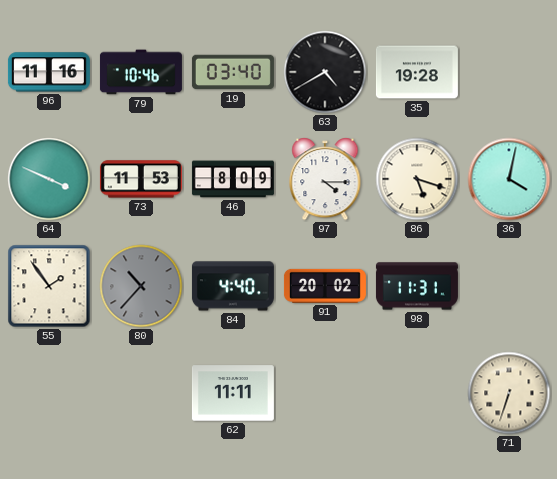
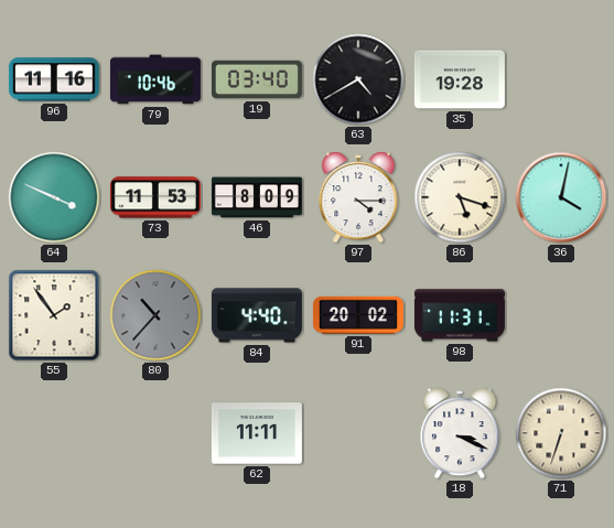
18: none -> 3:19 (460, 433)
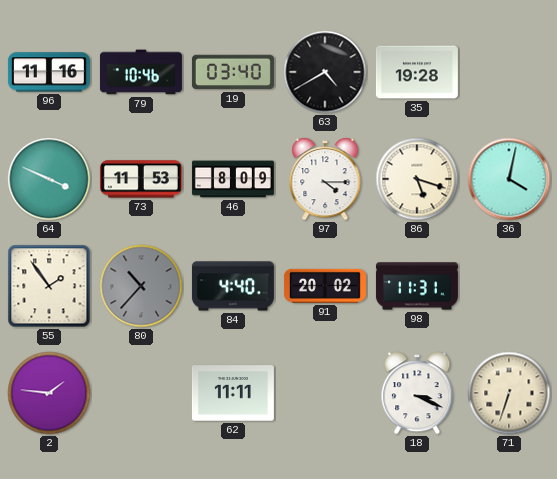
2: none -> 1:46 (49, 393)
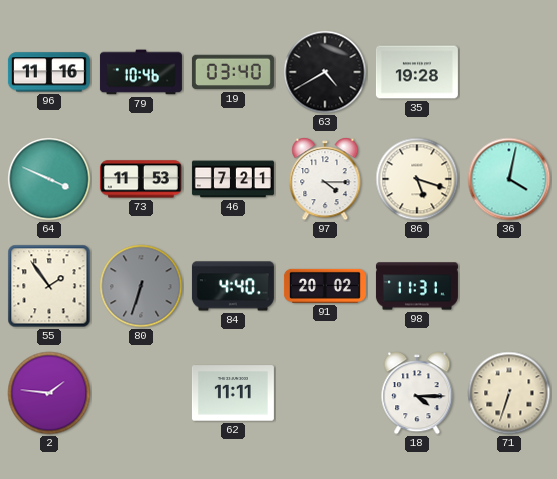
46: 8:09 -> 7:21 (233, 179)
80: 10:37 -> 6:33 (141, 286)
18: 3:19 -> 4:15 (417, 393)
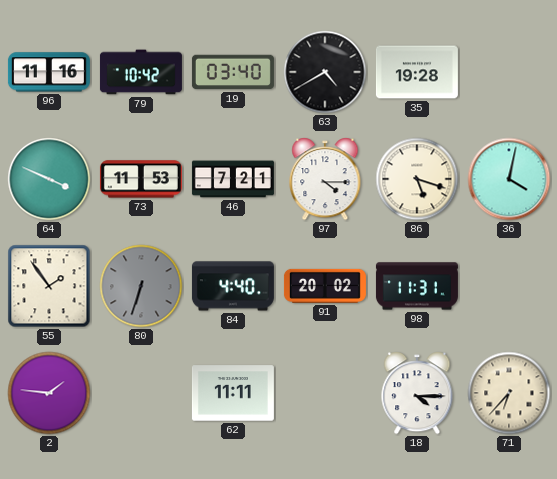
79: 10:46 -> 10:42 (141, 72)
71: 6:33 -> 6:37 (509, 393)
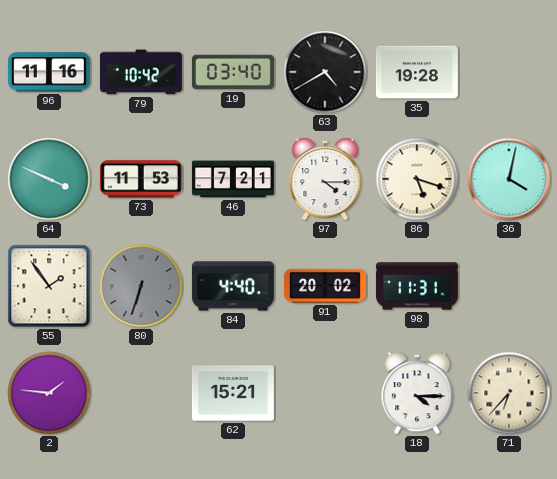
62: 11:11 -> 15:21 (233, 393)
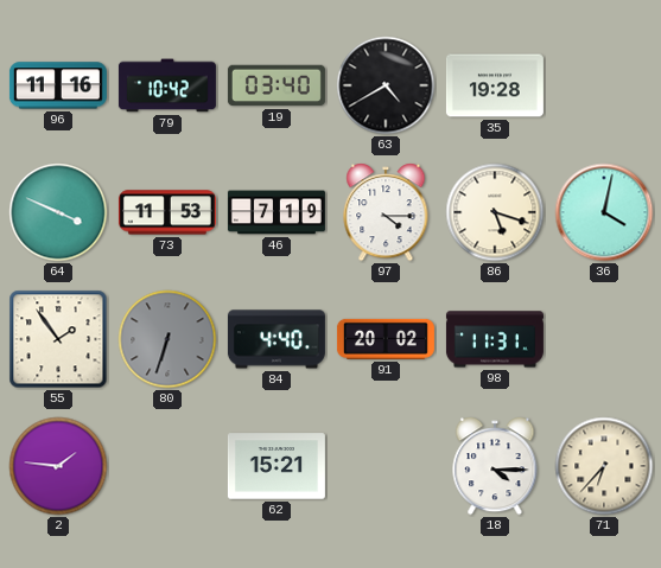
46: 7:21 -> 7:19 (277, 212)
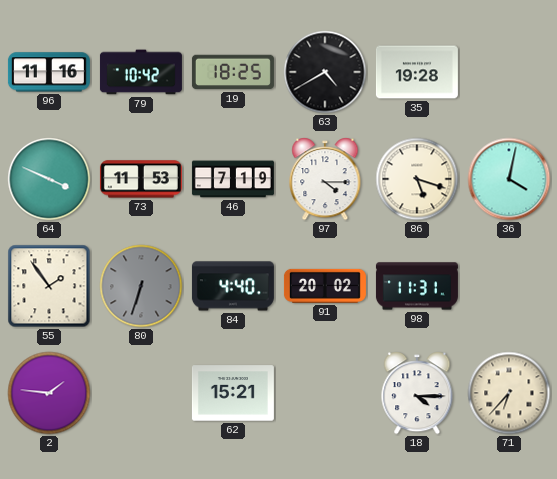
19: 03:40 -> 18:25 (233, 72)
